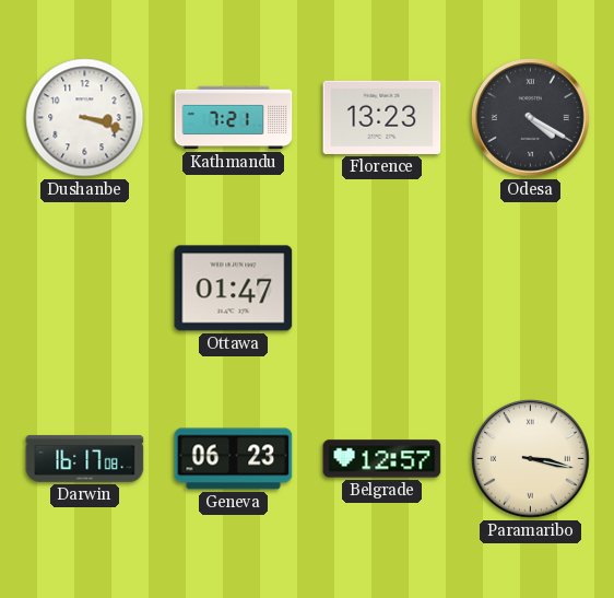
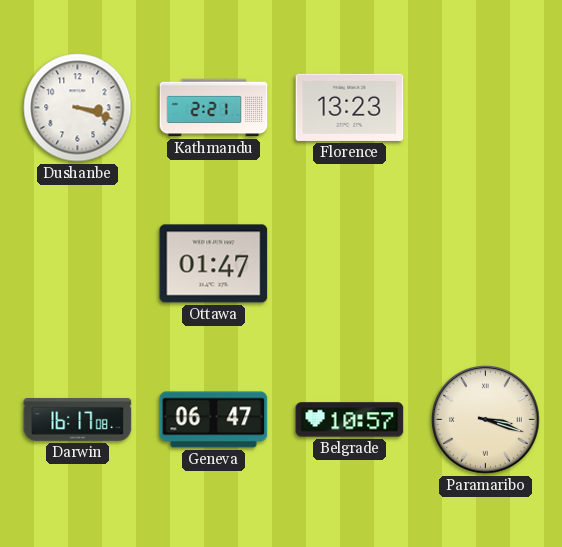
Kathmandu: 7:21 -> 2:21 (214, 108)
Odesa: 4:20 -> none (531, 118)
Geneva: 06:23 -> 06:47 (214, 420)
Belgrade: 12:57 -> 10:57 (350, 420)
Paramaribo: 3:17 -> 3:18 (486, 420)
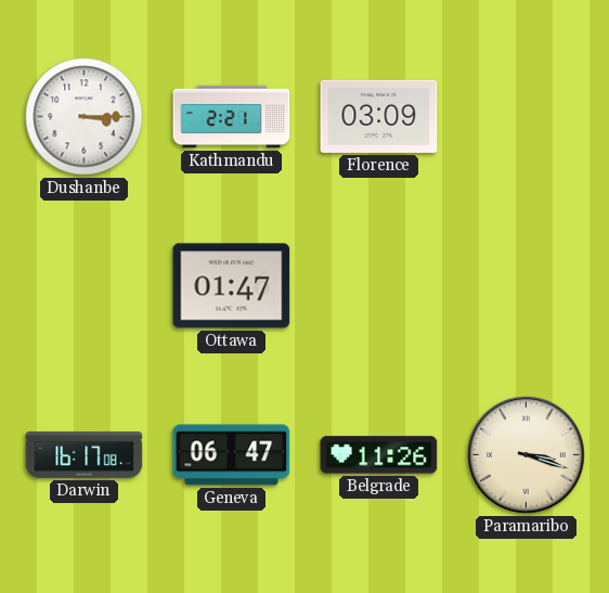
Dushanbe: 3:18 -> 3:15 (85, 117)
Florence: 13:23 -> 03:09 (379, 116)
Belgrade: 10:57 -> 11:26 (379, 455)
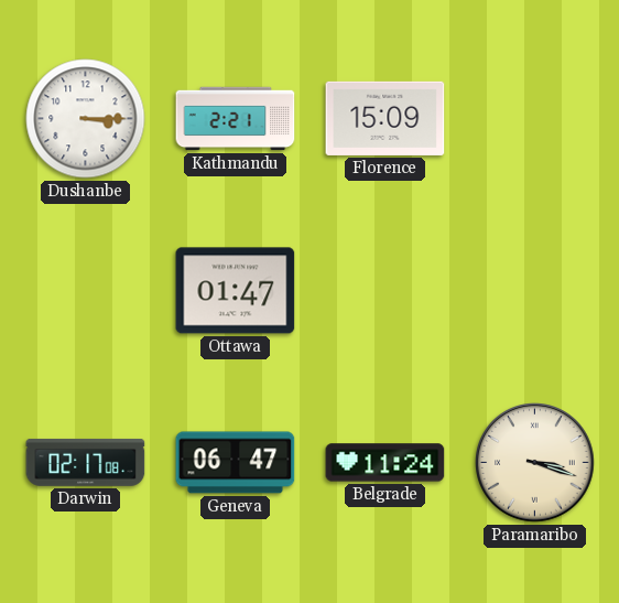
Florence: 03:09 -> 15:09 (385, 118)
Darwin: 16:17 -> 02:17 (86, 463)
Belgrade: 11:26 -> 11:24 (385, 463)
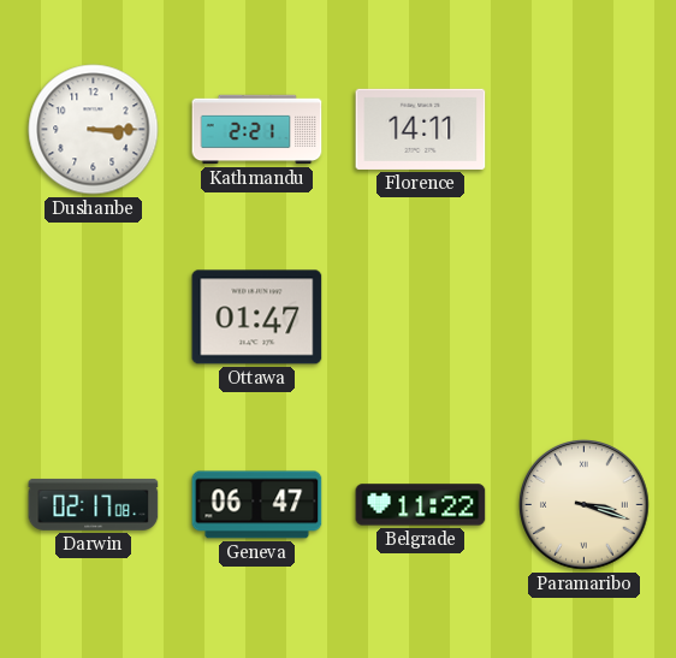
Florence: 15:09 -> 14:11 (421, 129)
Belgrade: 11:24 -> 11:22 (421, 505)
